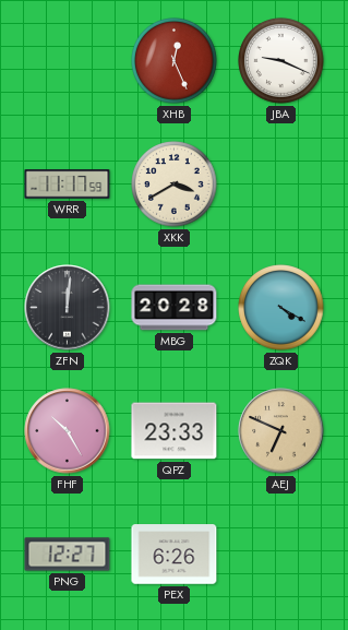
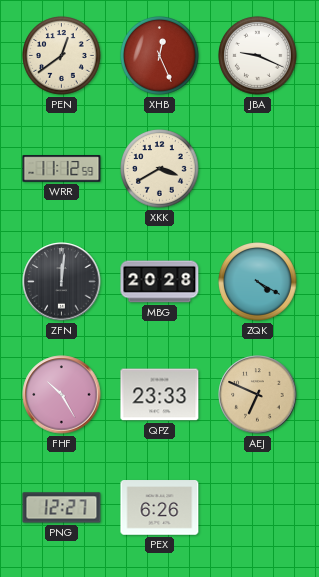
PEN: none -> 12:39 (62, 56)
WRR: 11:17 -> 11:12 (62, 169)
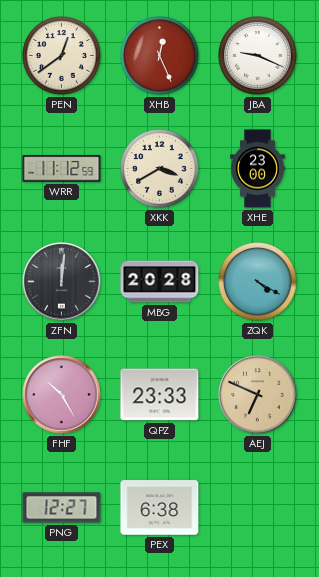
XHE: none -> 23:00 (258, 169)
PEX: 6:26 -> 6:38 (160, 508)
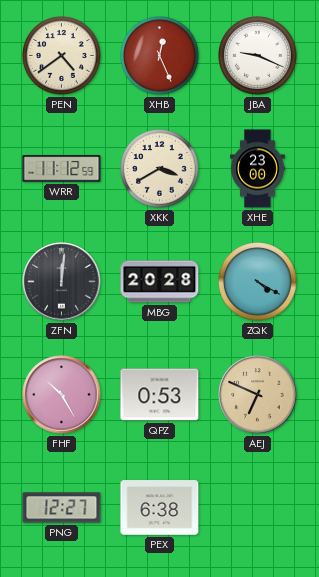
PEN: 12:39 -> 4:39 (62, 56)
QPZ: 23:33 -> 0:53 (160, 395)
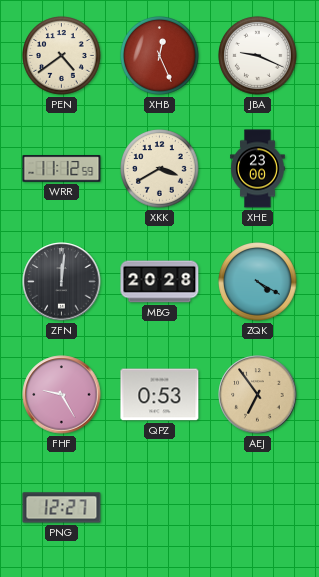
FHF: 10:25 -> 9:25 (62, 395)
AEJ: 6:49 -> 6:54 (258, 395)
PEX: 6:38 -> none (160, 508)
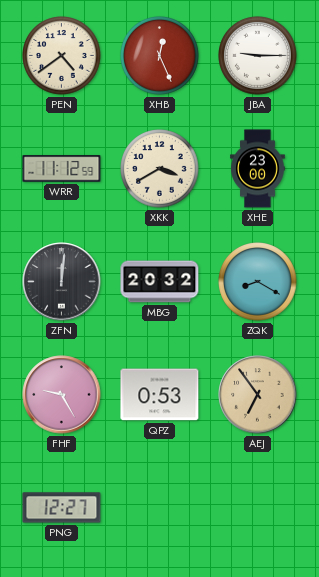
JBA: 9:19 -> 9:15 (258, 56)
MBG: 20:28 -> 20:32 (160, 282)
ZQK: 4:20 -> 8:20 (258, 282)
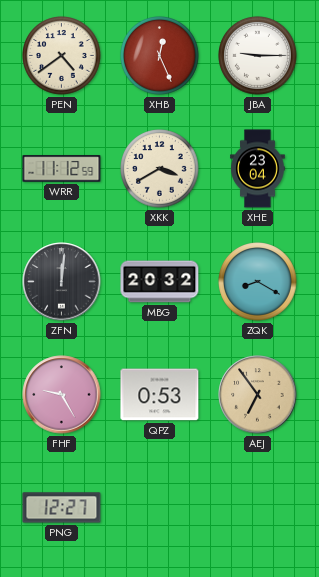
XHE: 23:00 -> 23:04 (258, 169)
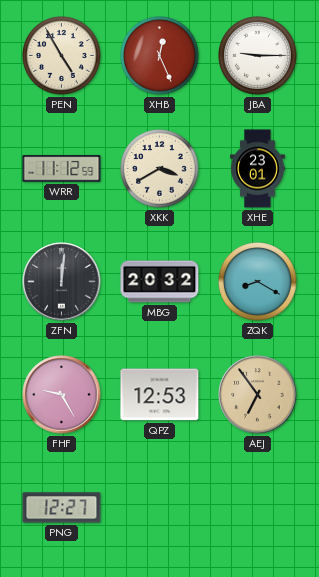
PEN: 4:39 -> 4:55 (62, 56)
XHE: 23:04 -> 23:01 (258, 169)
QPZ: 0:53 -> 12:53 (160, 395)
